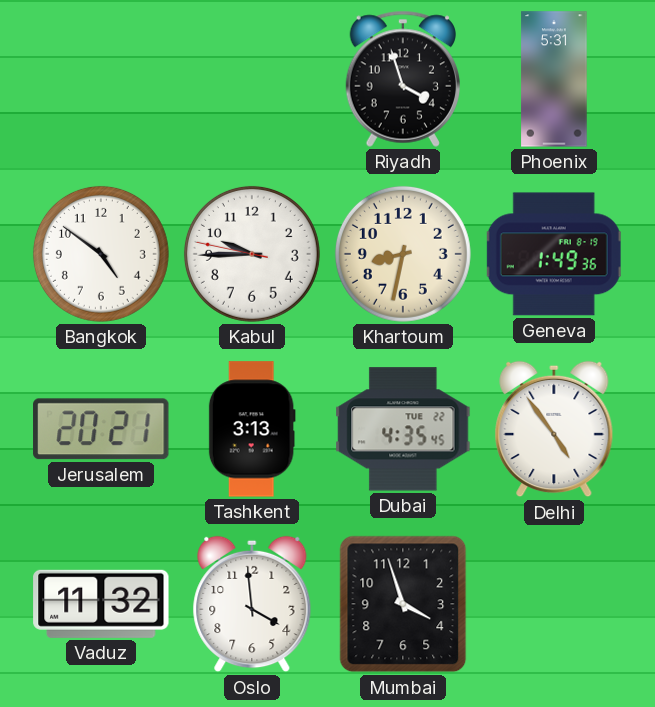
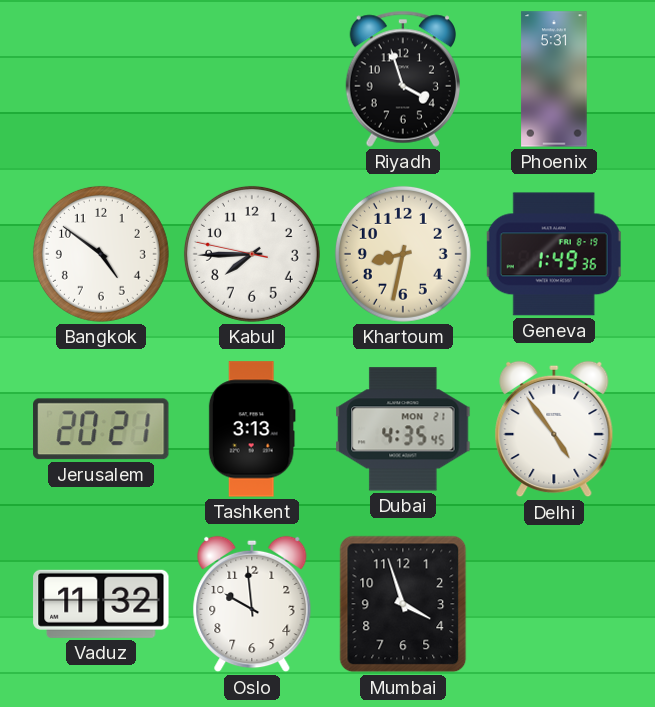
Kabul: 9:44 -> 7:44 (252, 254)
Dubai date: TUE 22 -> MON 21 (403, 429)
Oslo: 3:59 -> 9:59 (252, 604)
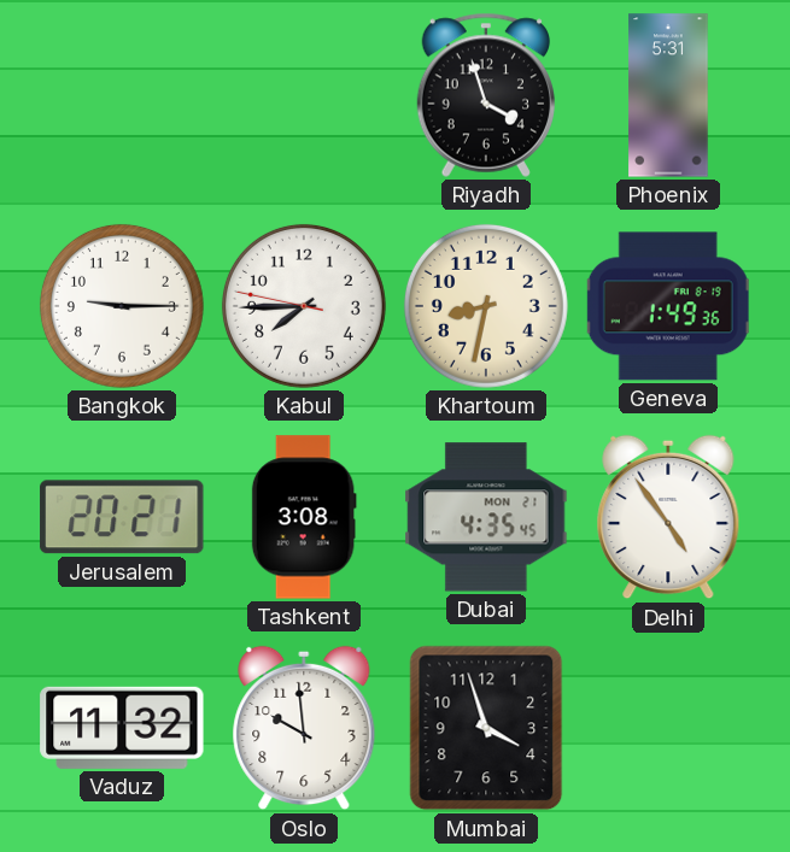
Bangkok: 4:51 -> 9:15 (122, 306)
Tashkent: 3:13 -> 3:08 (304, 517)
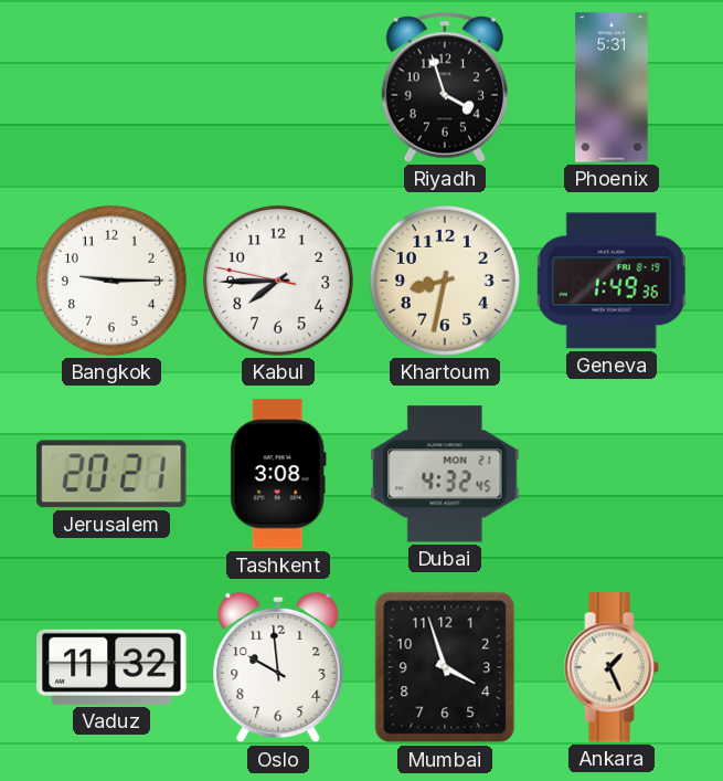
Dubai: 4:35 -> 4:32 (445, 474)
Delhi: 4:54 -> none (668, 517)
Ankara: none -> 1:26 (612, 667)
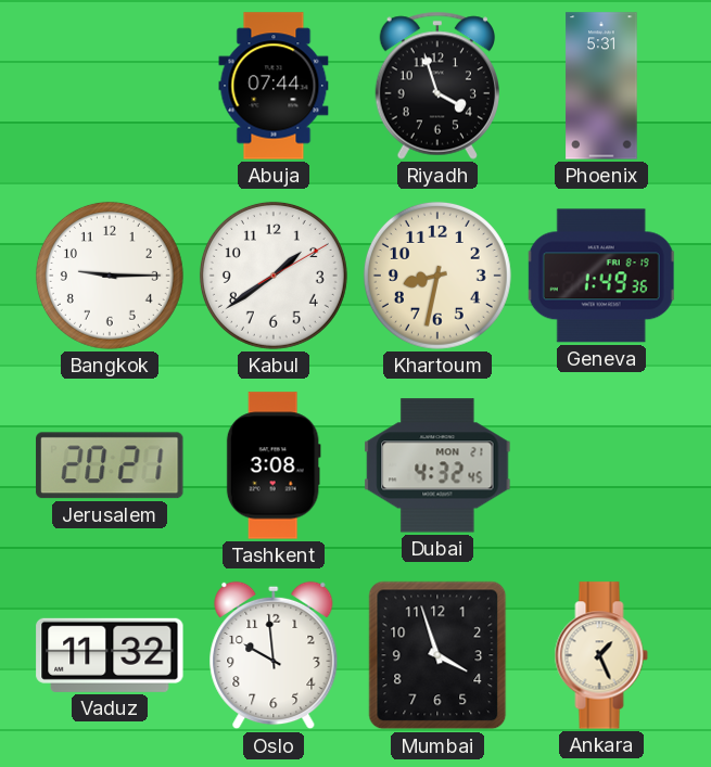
Abuja: none -> 07:44 (274, 86)
Kabul: 7:44 -> 1:39 (274, 276)
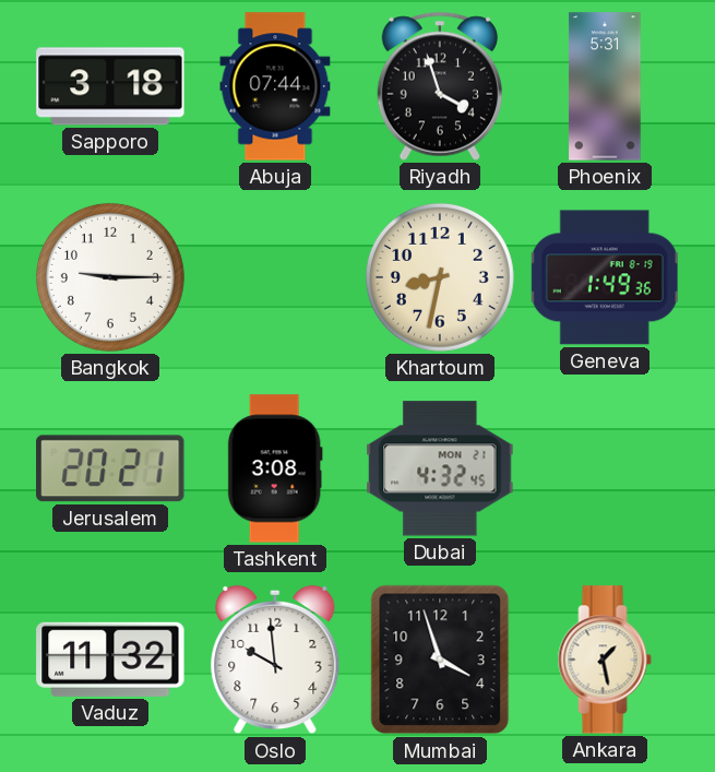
Sapporo: none -> 3:18 (110, 86)
Kabul: 1:39 -> none (274, 276)
Ankara: 1:26 -> 1:28 (605, 660)
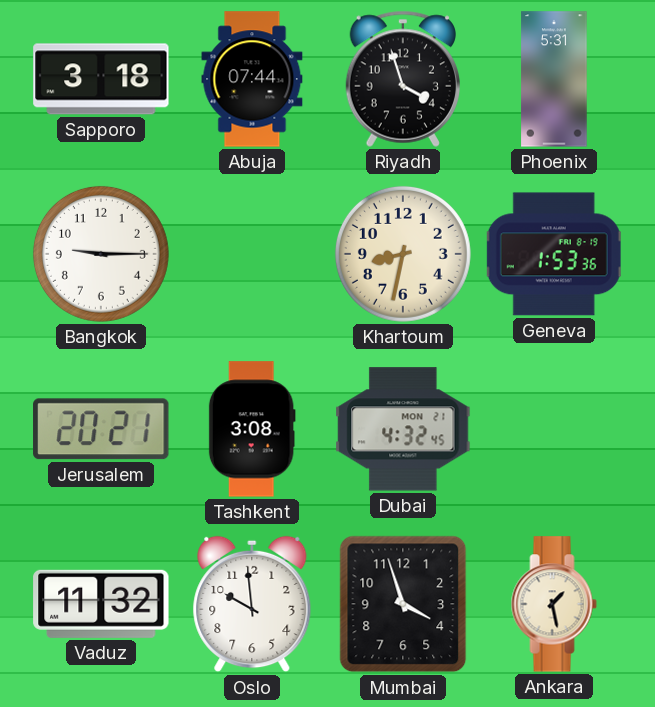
Geneva: 1:49 -> 1:53 (554, 254)
